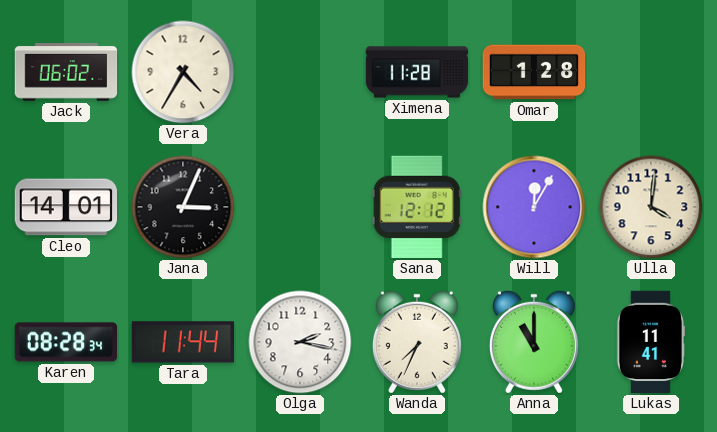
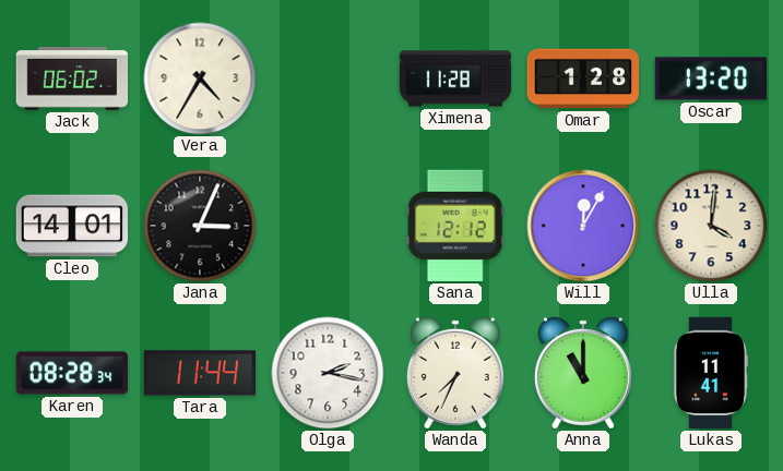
Oscar: none -> 13:20 (711, 78)
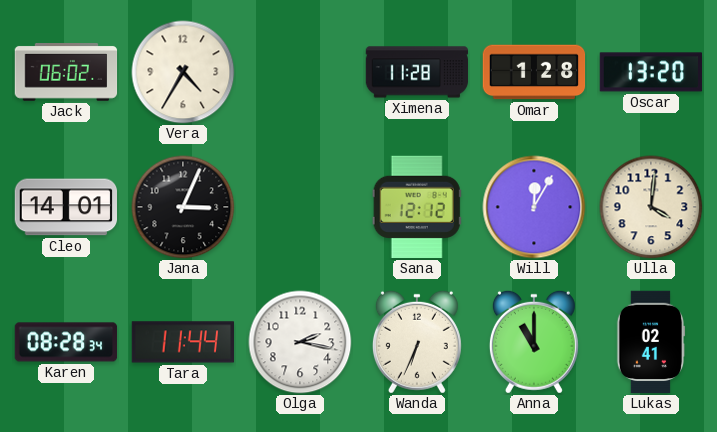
Wanda: 7:34 -> 6:34 (417, 342)
Lukas: 11:41 -> 02:41 (651, 342)
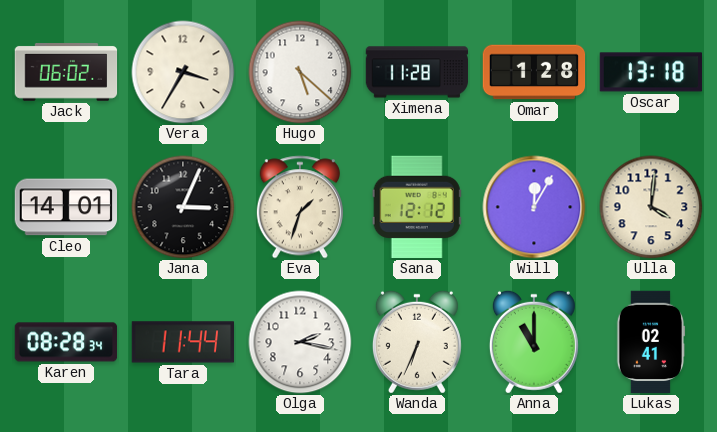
Vera: 4:35 -> 3:35 (183, 72)
Hugo: none -> 5:22 (300, 72)
Oscar: 13:20 -> 13:18 (651, 72)
Eva: none -> 1:33 (300, 207)
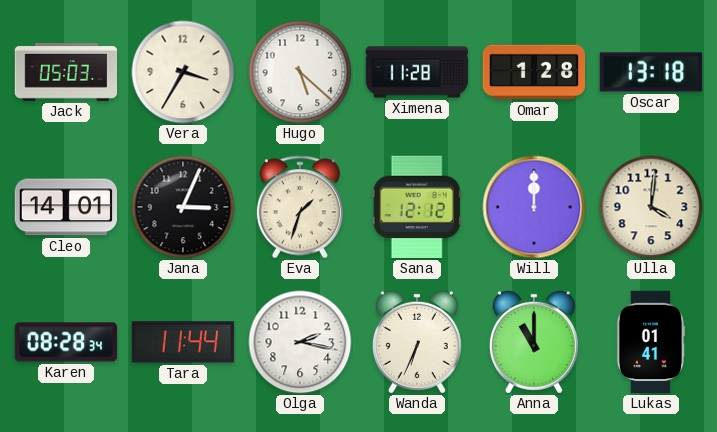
Jack: 06:02 -> 05:03 (66, 73)
Will: 12:05 -> 12:00 (534, 207)
Lukas: 02:41 -> 01:41 (651, 342)
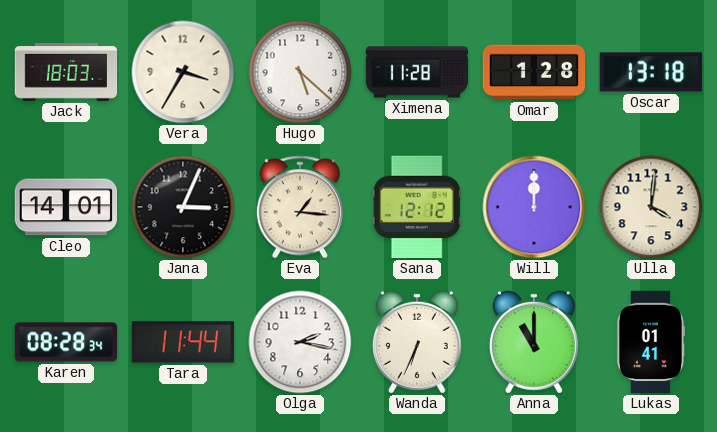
Jack: 05:03 -> 18:03 (66, 73)
Eva: 1:33 -> 1:16 (300, 207)
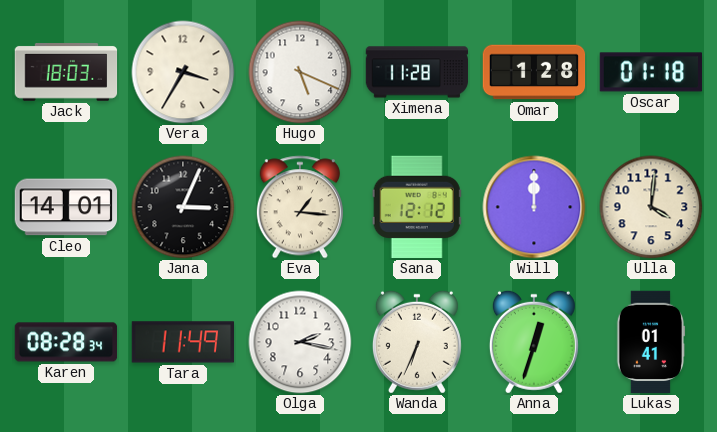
Hugo: 5:22 -> 5:19 (300, 72)
Oscar: 13:18 -> 01:18 (651, 72)
Tara: 11:44 -> 11:49 (183, 342)
Anna: 11:00 -> 12:33 (534, 342)
